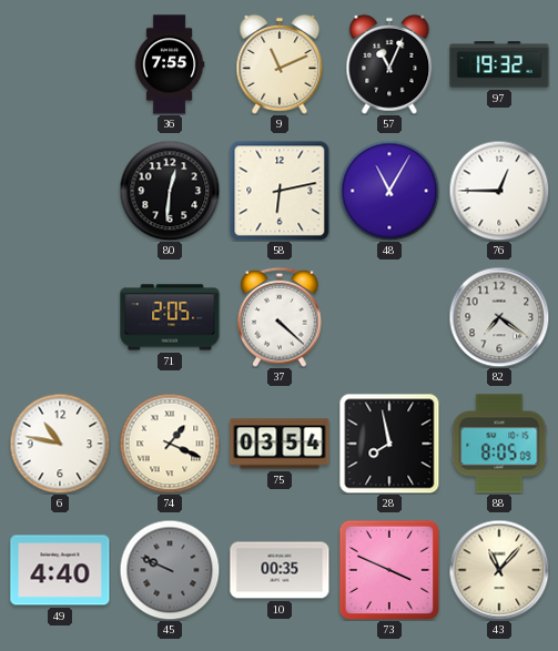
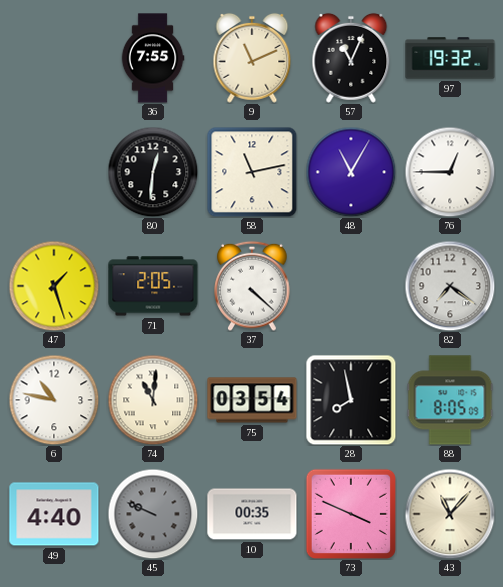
58: 6:13 -> 11:13 (252, 172)
47: none -> 1:27 (54, 286)
74: 1:19 -> 11:01 (153, 400)
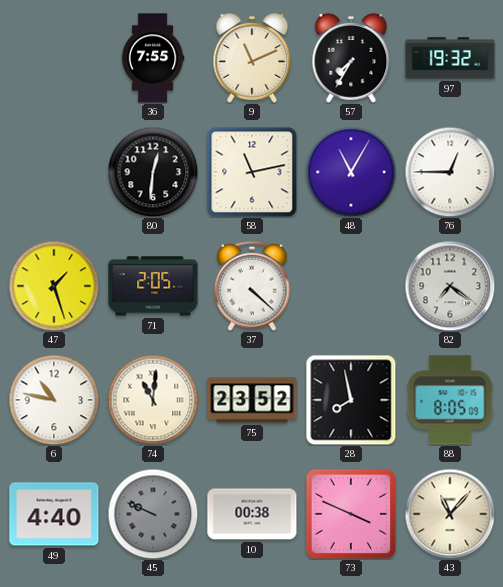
57: 11:04 -> 7:35 (351, 58)
75: 03:54 -> 23:52 (252, 400)
10: 00:35 -> 00:38 (252, 514)
